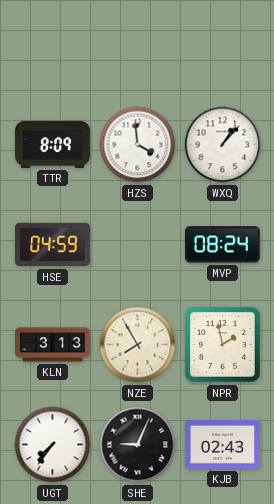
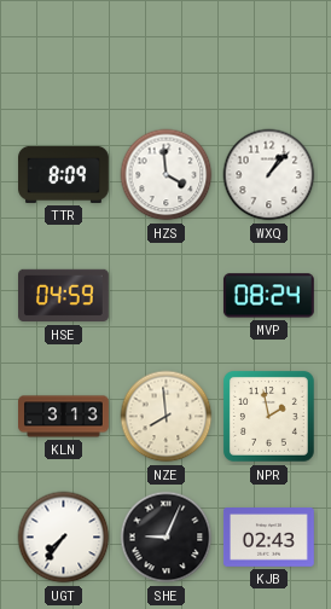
NZE: 7:55 -> 7:59 (167, 417)
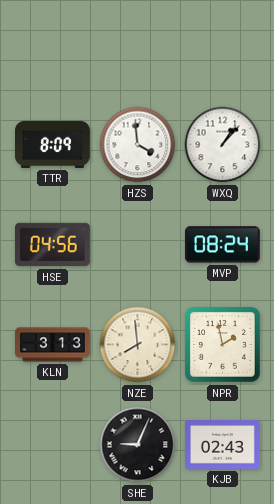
HSE: 04:59 -> 04:56 (53, 245)
UGT: 7:36 -> none (64, 538)
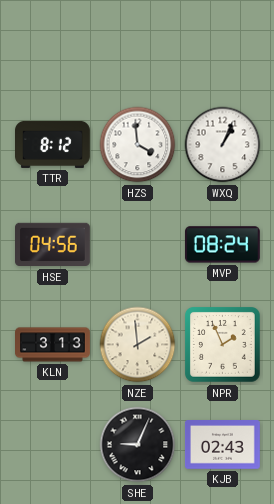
TTR: 8:09 -> 8:12 (53, 144)
WXQ: 1:07 -> 1:04 (223, 145)
NZE: 7:59 -> 1:59 (138, 345)
NPR: 1:58 -> 1:56 (223, 345)
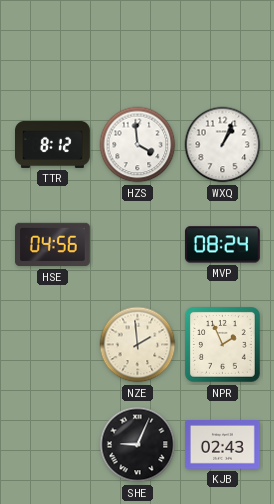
KLN: 3:13 -> none (53, 345)
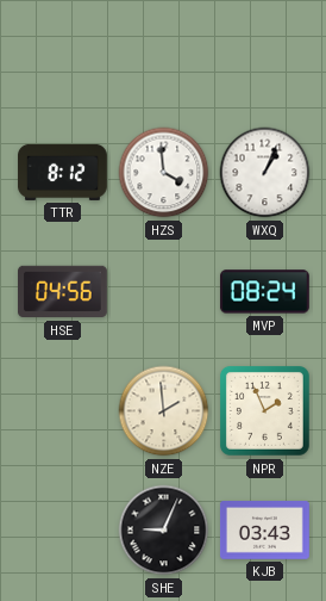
KJB: 02:43 -> 03:43 (264, 531)
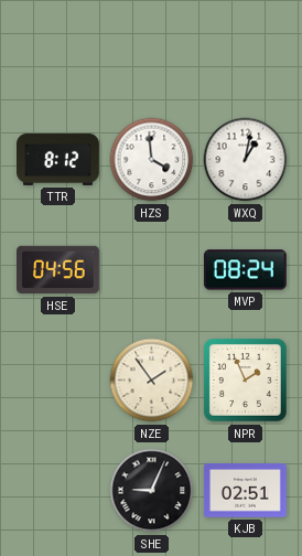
WXQ: 1:04 -> 1:02 (246, 160)
NZE: 1:59 -> 1:54 (152, 381)
KJB: 03:43 -> 02:51 (245, 491)
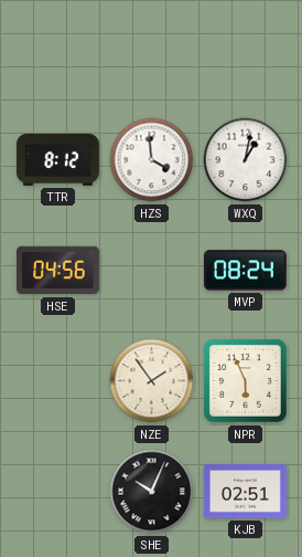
NPR: 1:56 -> 5:56 (246, 381)
SHE: 9:04 -> 10:04 (152, 492)
